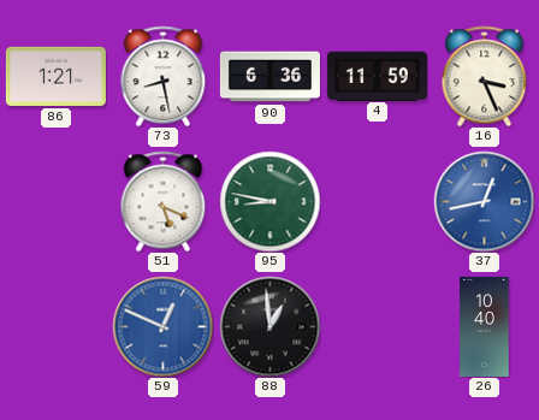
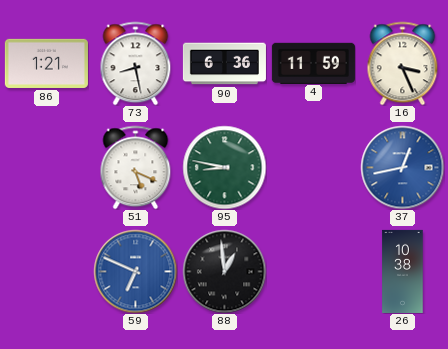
59: 12:49 -> 6:49 (135, 271)
26: 10:40 -> 10:38 (403, 271)
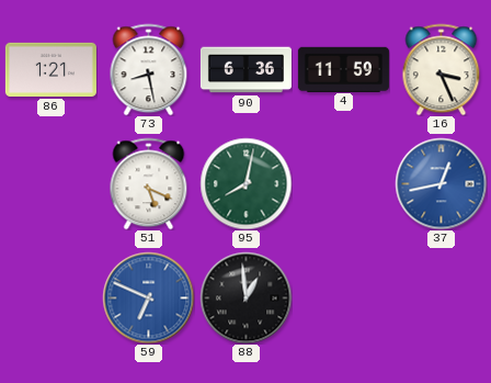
95: 8:47 -> 8:02 (245, 183)
26: 10:38 -> none (403, 271)
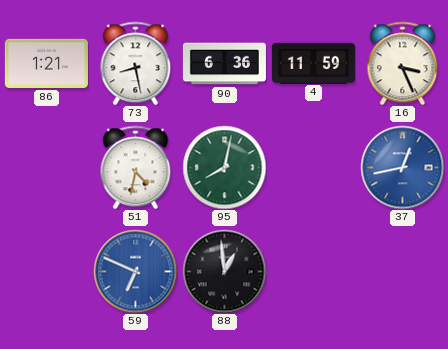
51: 5:19 -> 4:32 (136, 167)
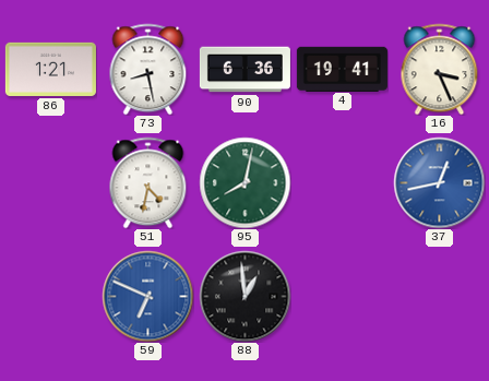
4: 11:59 -> 19:41 (342, 69)
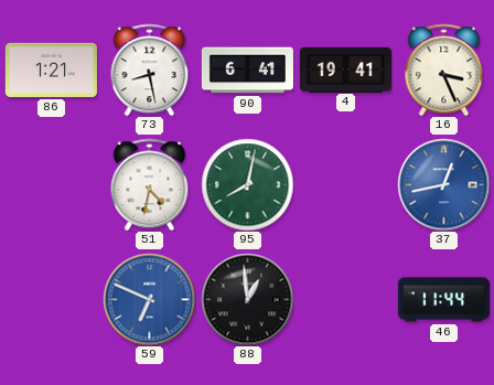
90: 6:36 -> 6:41 (247, 71)
46: none -> 11:44 (443, 300)
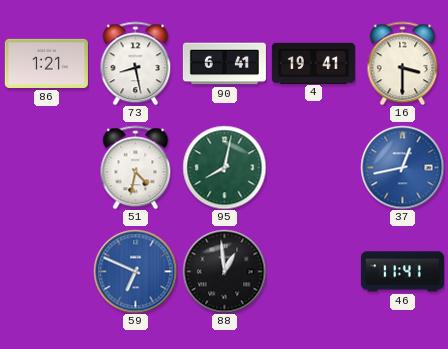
16: 3:26 -> 3:30 (403, 63)
46: 11:44 -> 11:41 (402, 272)
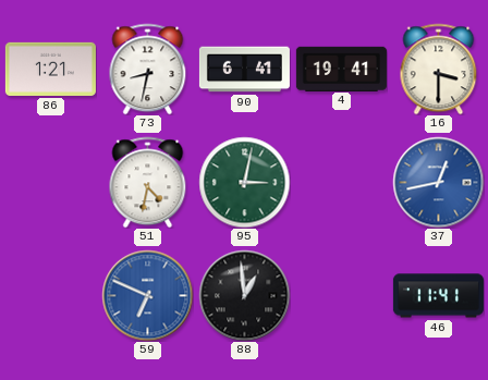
73: 8:28 -> 8:32 (148, 69)
95: 8:02 -> 3:02 (244, 182)
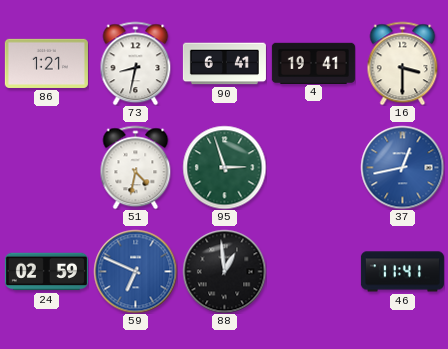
95: 3:02 -> 2:57 (224, 167)
24: none -> 02:59 (46, 272)
